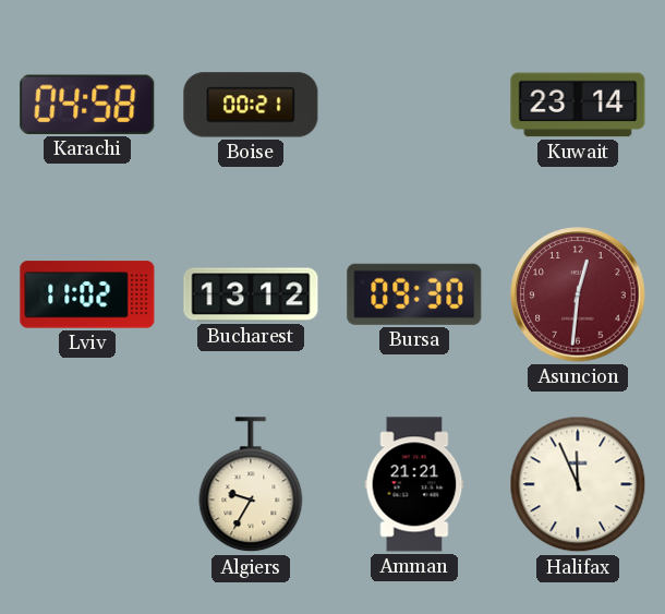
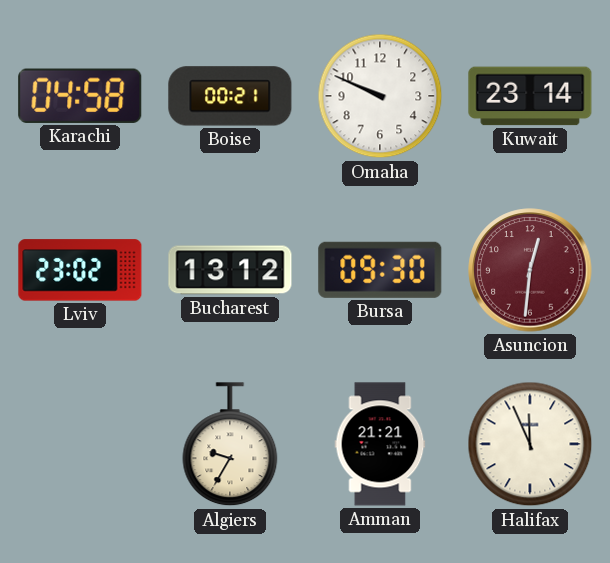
Omaha: none -> 9:49 (380, 96)
Lviv: 11:02 -> 23:02 (80, 270)
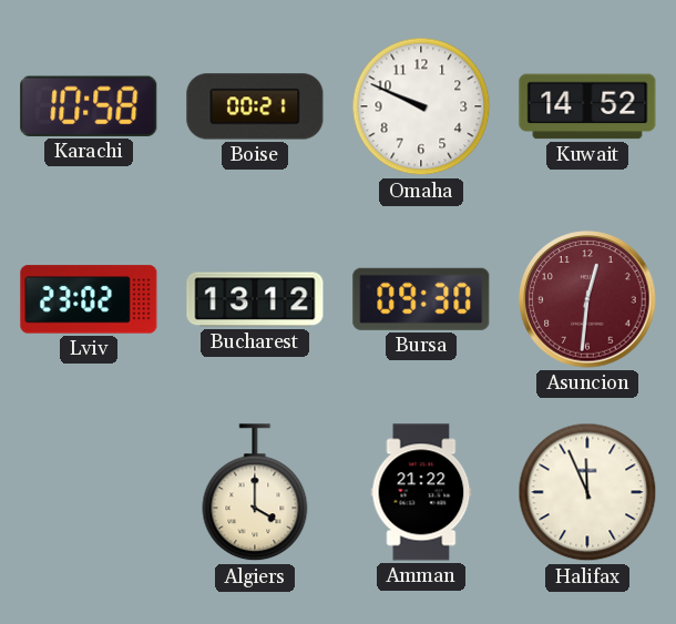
Karachi: 04:58 -> 10:58 (89, 106)
Kuwait: 23:14 -> 14:52 (587, 106)
Algiers: 9:35 -> 4:00 (255, 493)
Amman: 21:21 -> 21:22 (421, 492)
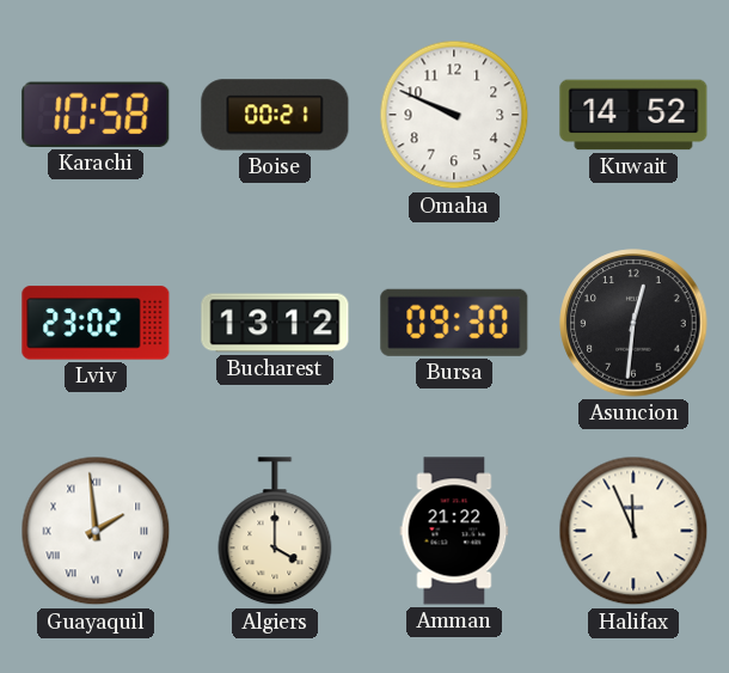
Asuncion dial: burgundy -> black (633, 323)
Guayaquil: none -> 1:59 (96, 531)
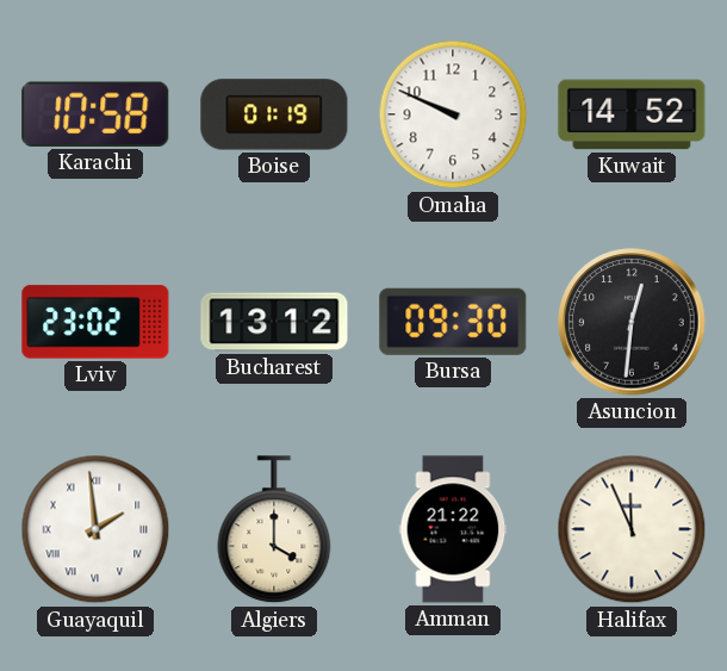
Boise: 00:21 -> 01:19 (274, 114)
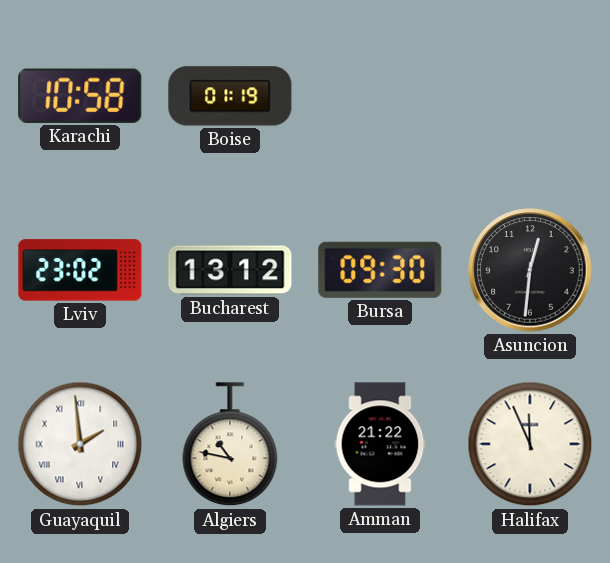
Omaha: 9:49 -> none (453, 114)
Kuwait: 14:52 -> none (632, 114)
Algiers: 4:00 -> 10:47 (230, 445)
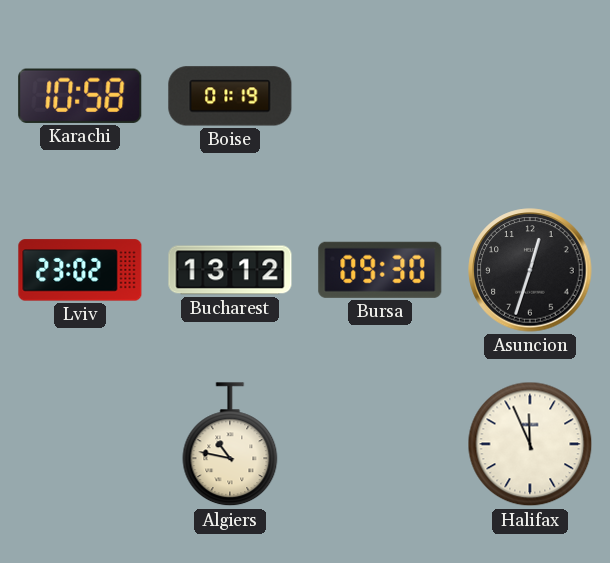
Asuncion: 12:31 -> 12:33 (530, 270)
Guayaquil: 1:59 -> none (80, 444)
Amman: 21:22 -> none (380, 444)
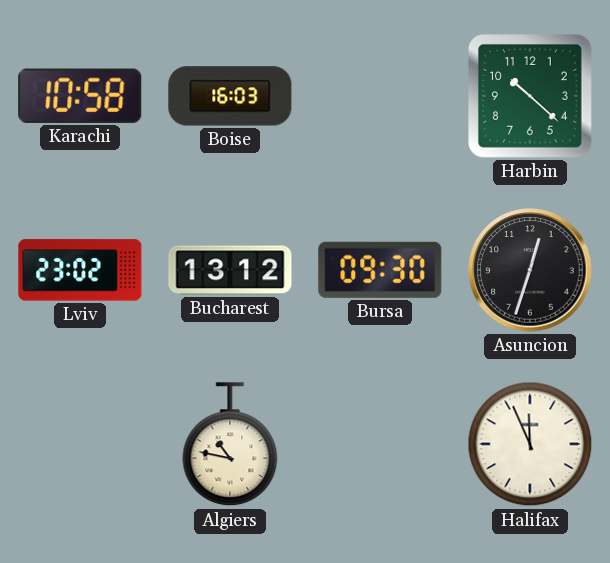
Boise: 01:19 -> 16:03 (230, 96)
Harbin: none -> 10:22 (531, 97)
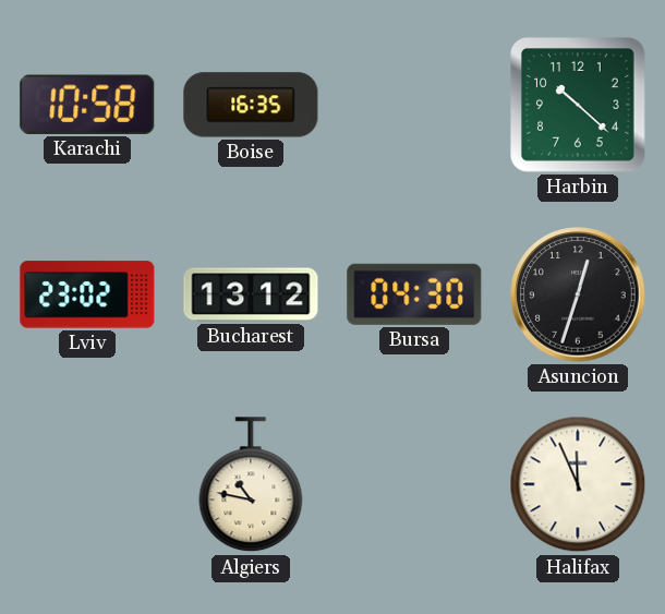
Boise: 16:03 -> 16:35 (251, 105)
Bursa: 09:30 -> 04:30 (414, 294)
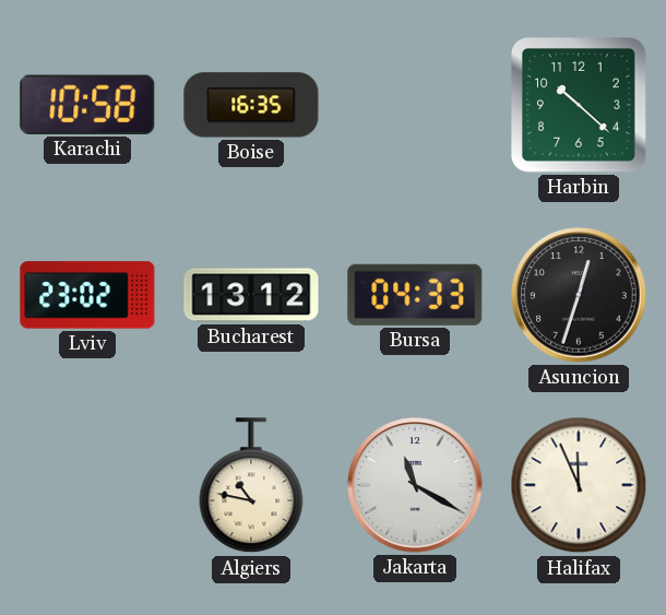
Bursa: 04:30 -> 04:33 (415, 295)
Jakarta: none -> 11:20 (415, 485)
